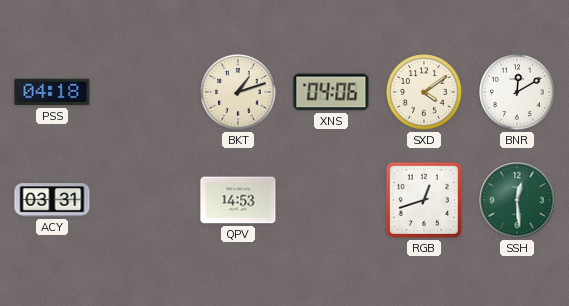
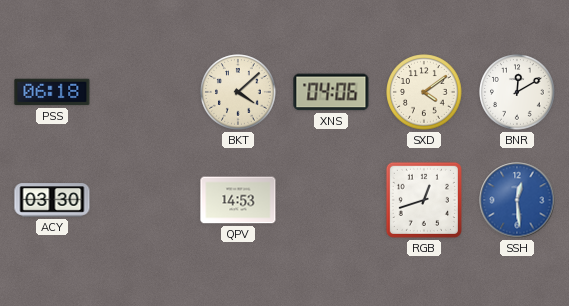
PSS: 04:18 -> 06:18 (52, 92)
BKT: 1:12 -> 4:08 (238, 92)
ACY: 03:31 -> 03:30 (52, 200)
SSH dial: green -> blue (517, 200)
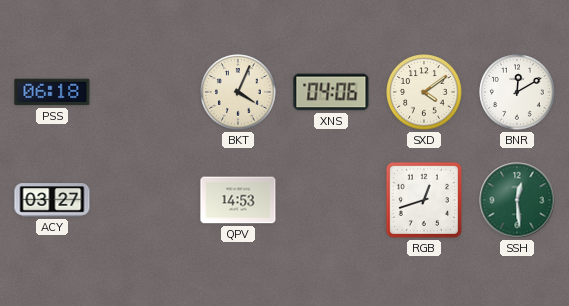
BKT: 4:08 -> 4:04 (238, 92)
ACY: 03:30 -> 03:27 (52, 200)
SSH dial: blue -> green (517, 200)
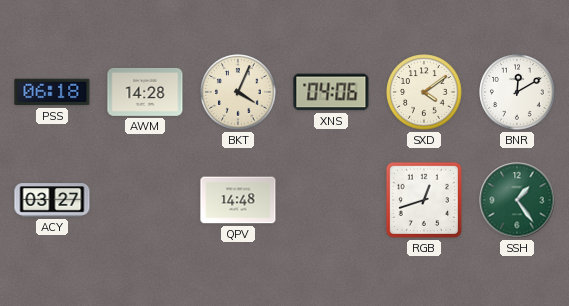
AWM: none -> 14:28 (145, 92)
QPV: 14:53 -> 14:48 (238, 200)
SSH: 12:29 -> 1:24 (517, 200)
